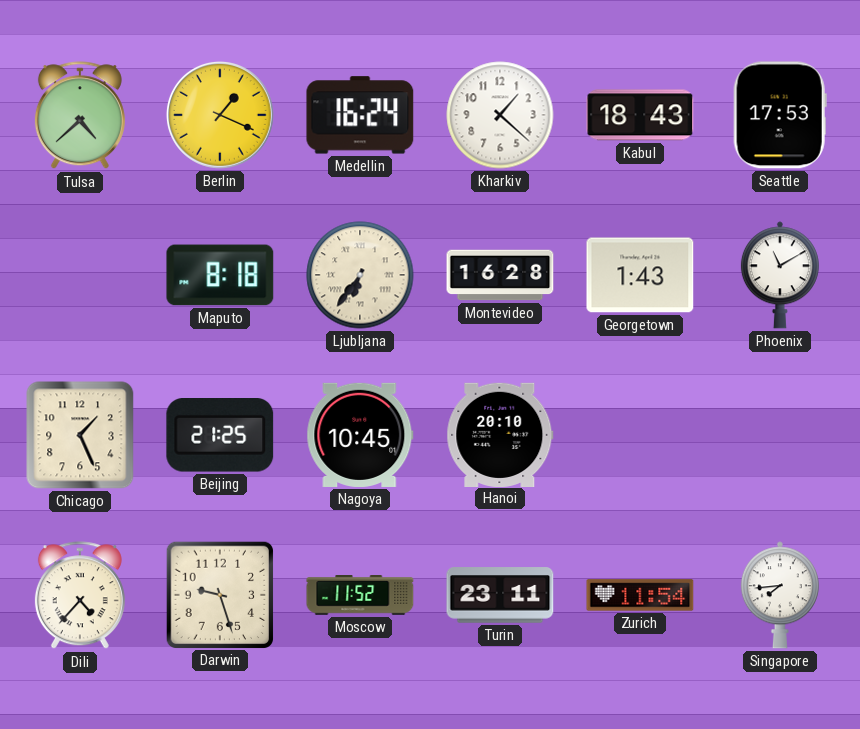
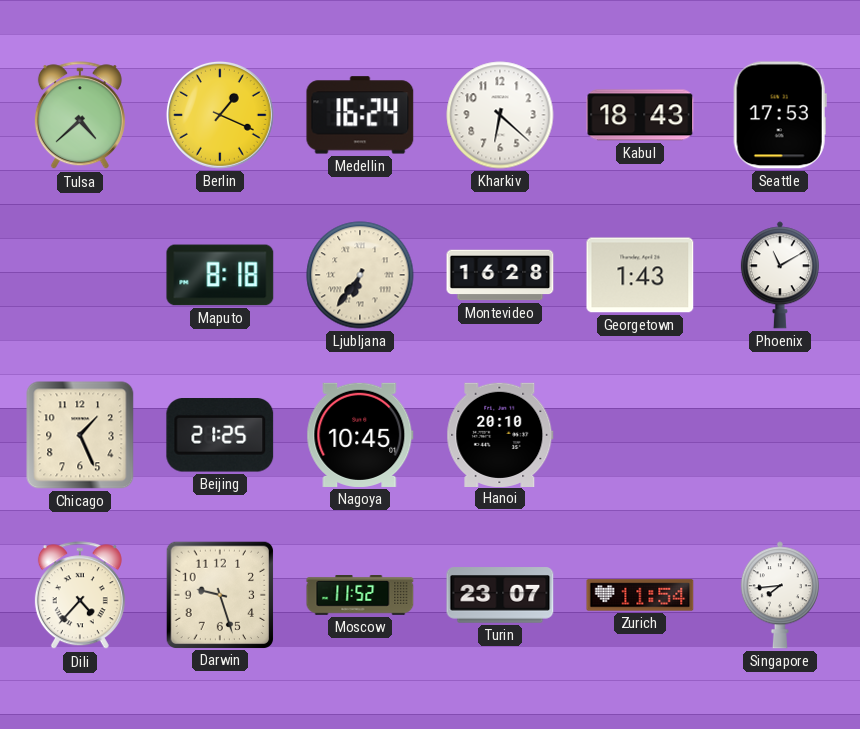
Kharkiv: 1:22 -> 6:22 (500, 115)
Turin: 23:11 -> 23:07 (500, 595)
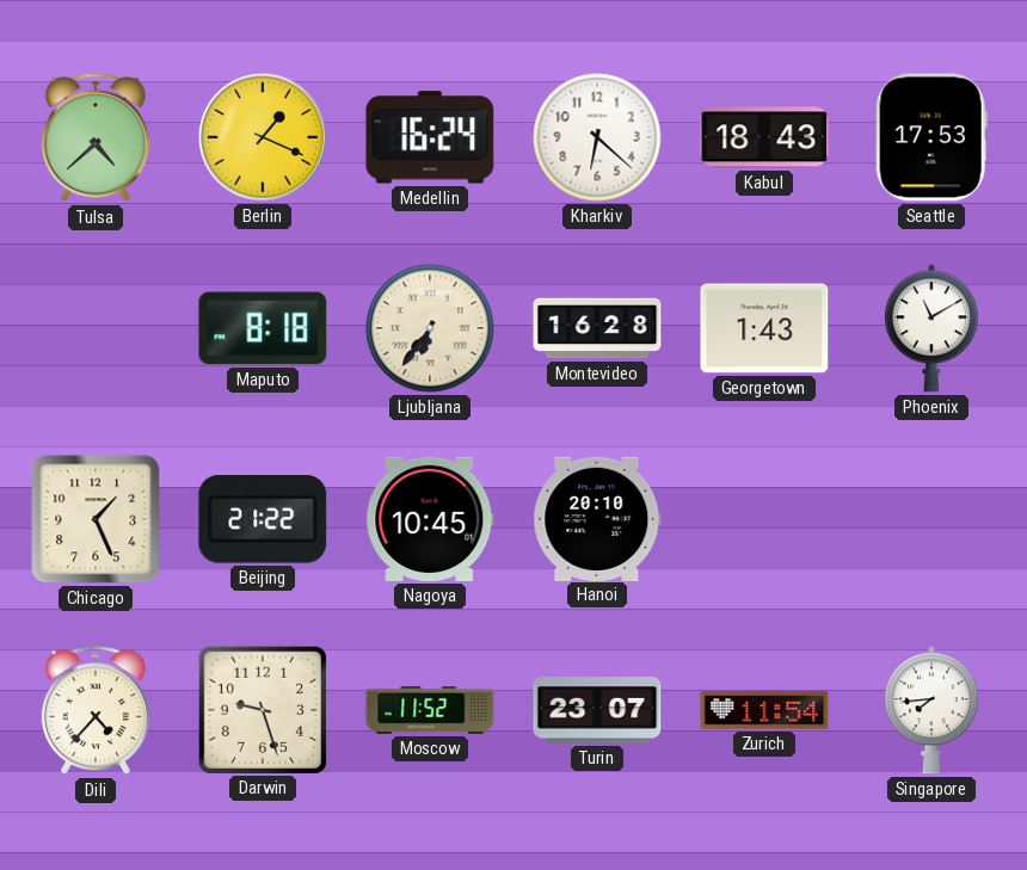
Beijing: 21:25 -> 21:22 (263, 520)
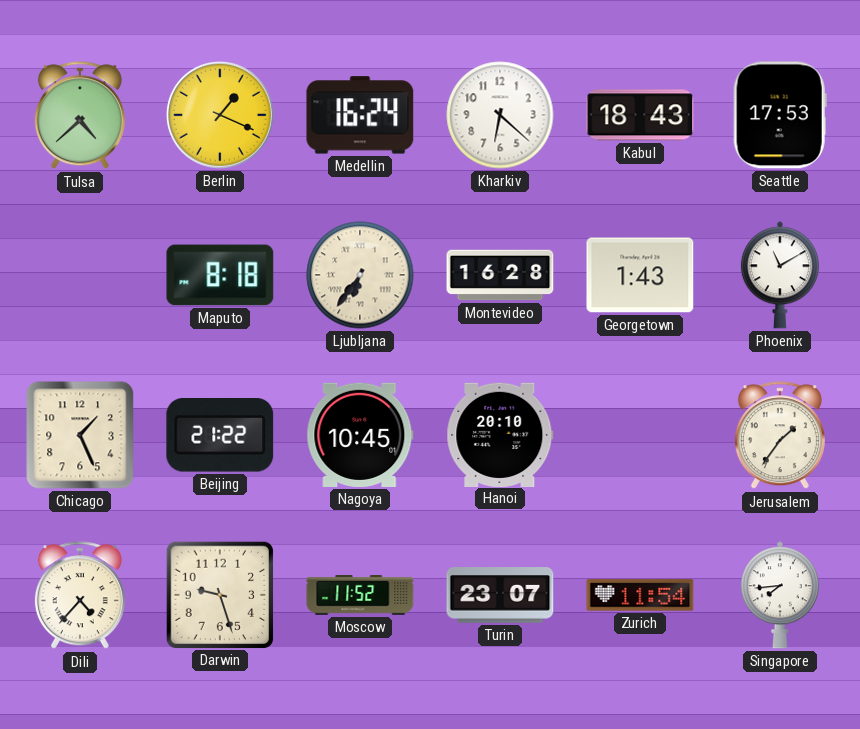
Jerusalem: none -> 1:36 (780, 436)
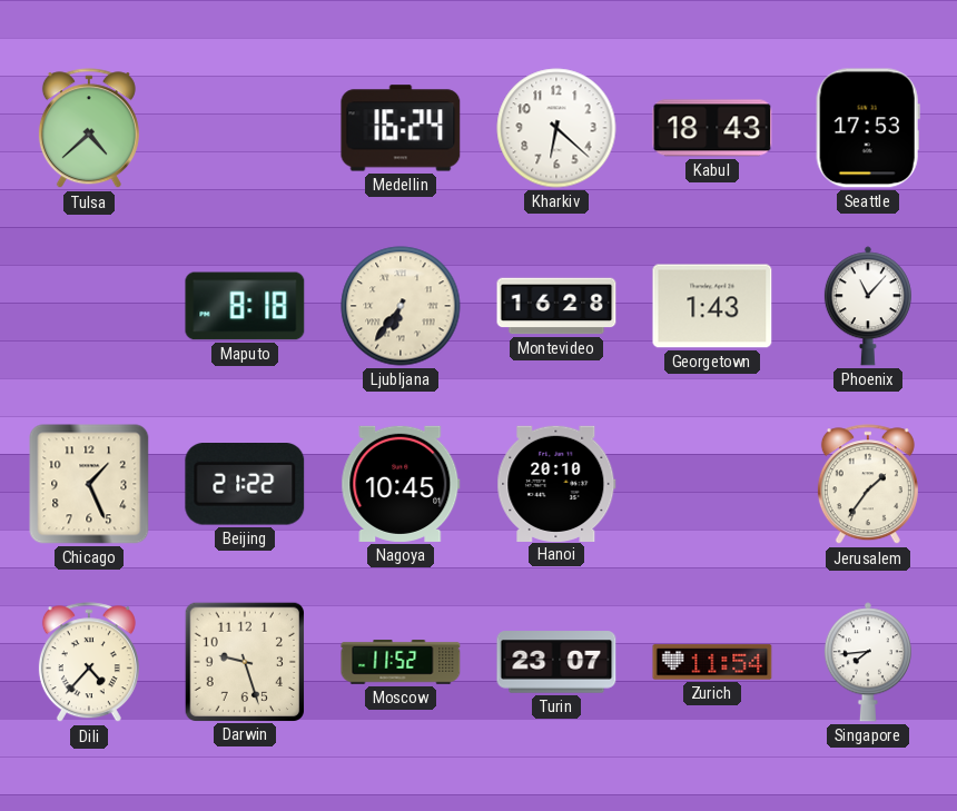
Berlin: 1:19 -> none (220, 115)
Phoenix: 11:10 -> 11:07 (868, 306)
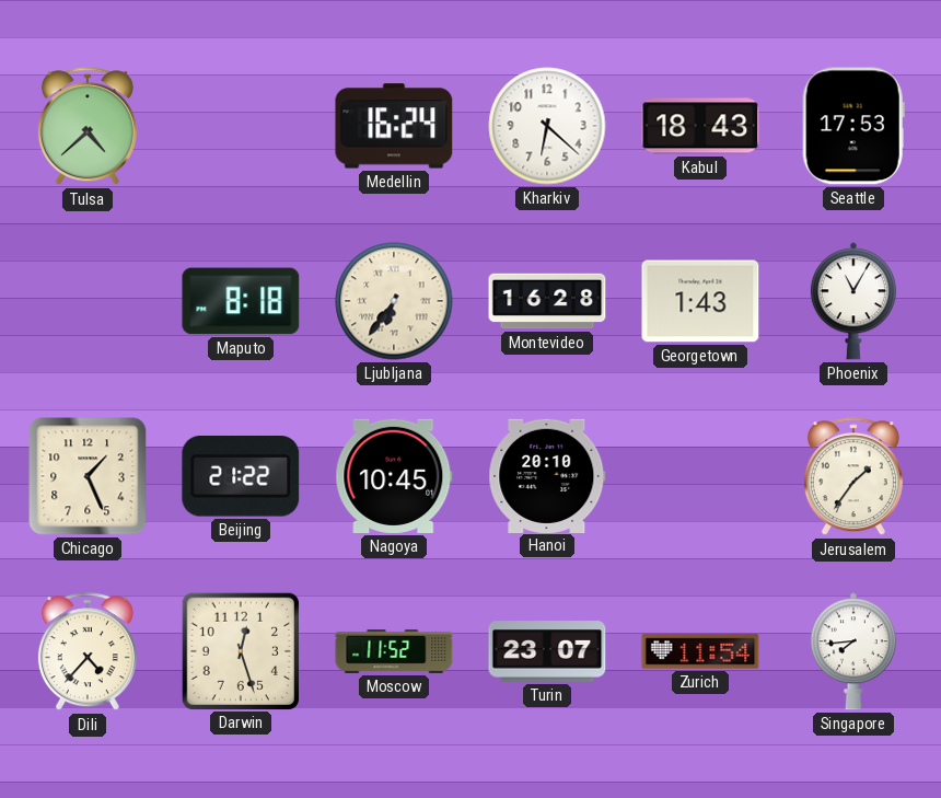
Phoenix: 11:07 -> 11:05 (853, 301)
Darwin: 9:27 -> 12:27 (240, 650)
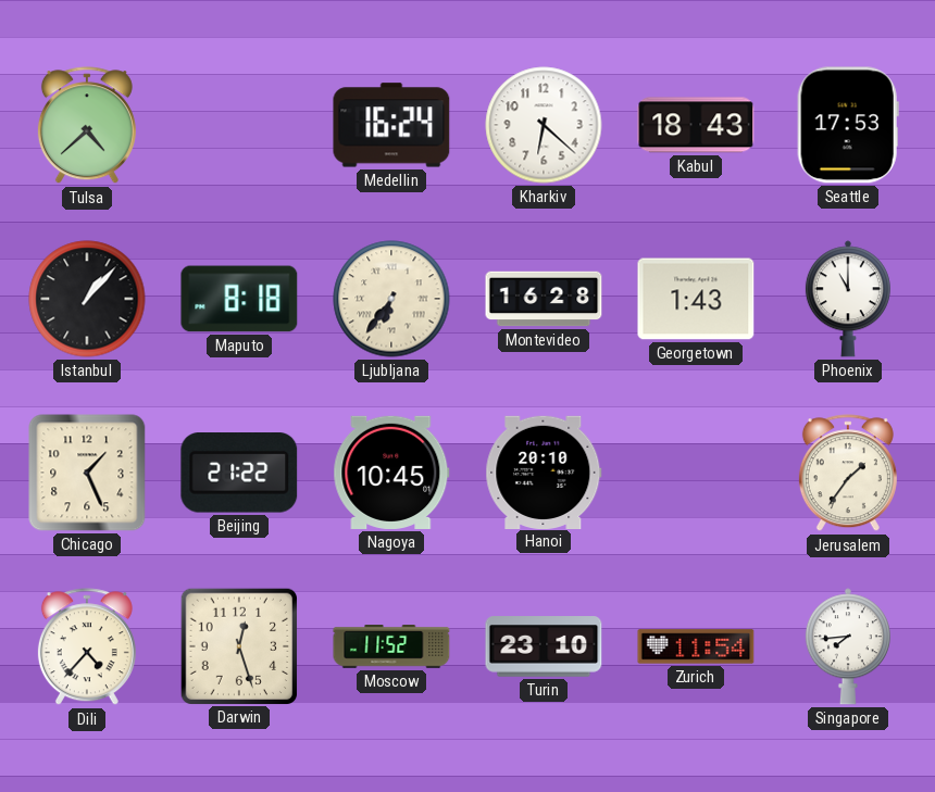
Istanbul: none -> 1:07 (87, 299)
Phoenix: 11:05 -> 11:00 (848, 299)
Turin: 23:07 -> 23:10 (544, 646)
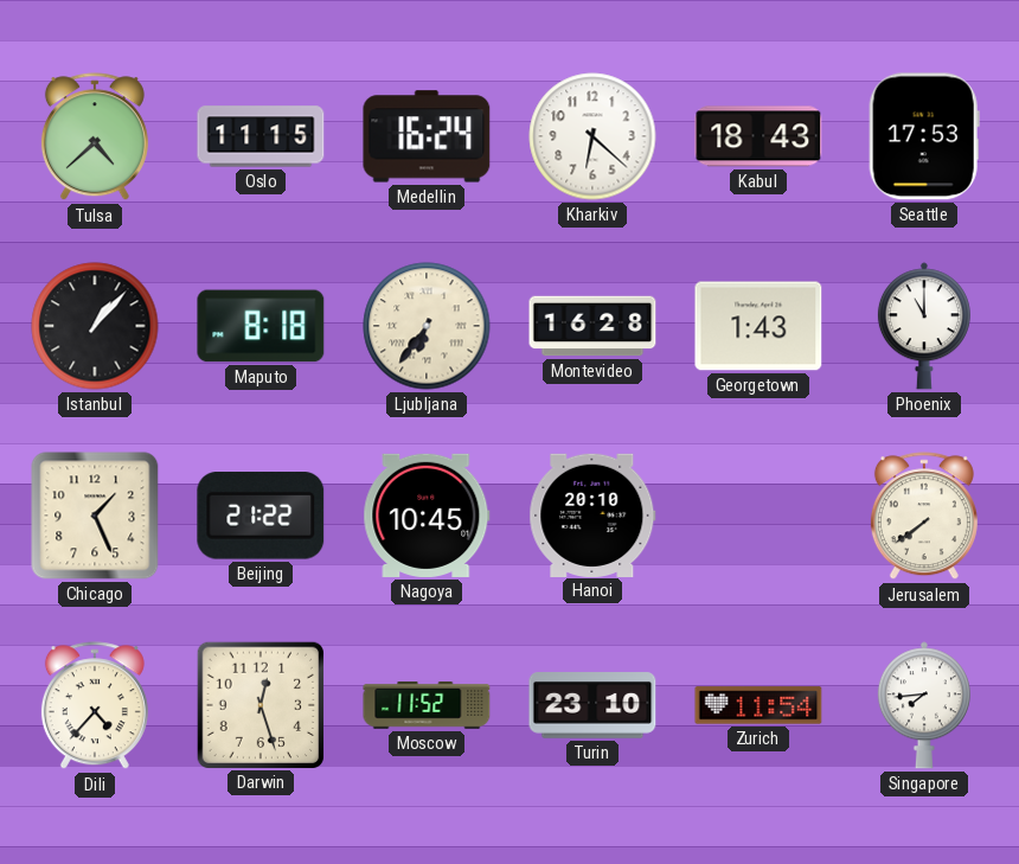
Oslo: none -> 11:15 (261, 136)
Jerusalem: 1:36 -> 7:39 (924, 517)
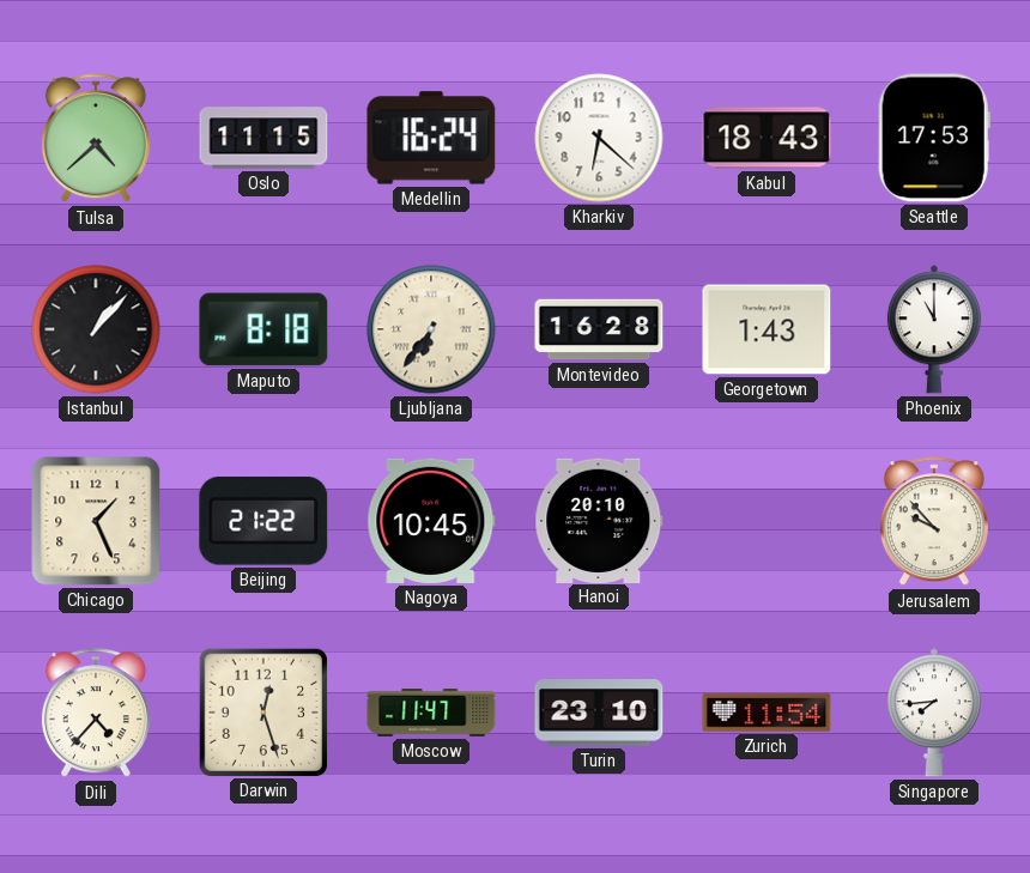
Jerusalem: 7:39 -> 9:53 (934, 522)
Moscow: 11:52 -> 11:47 (431, 714)
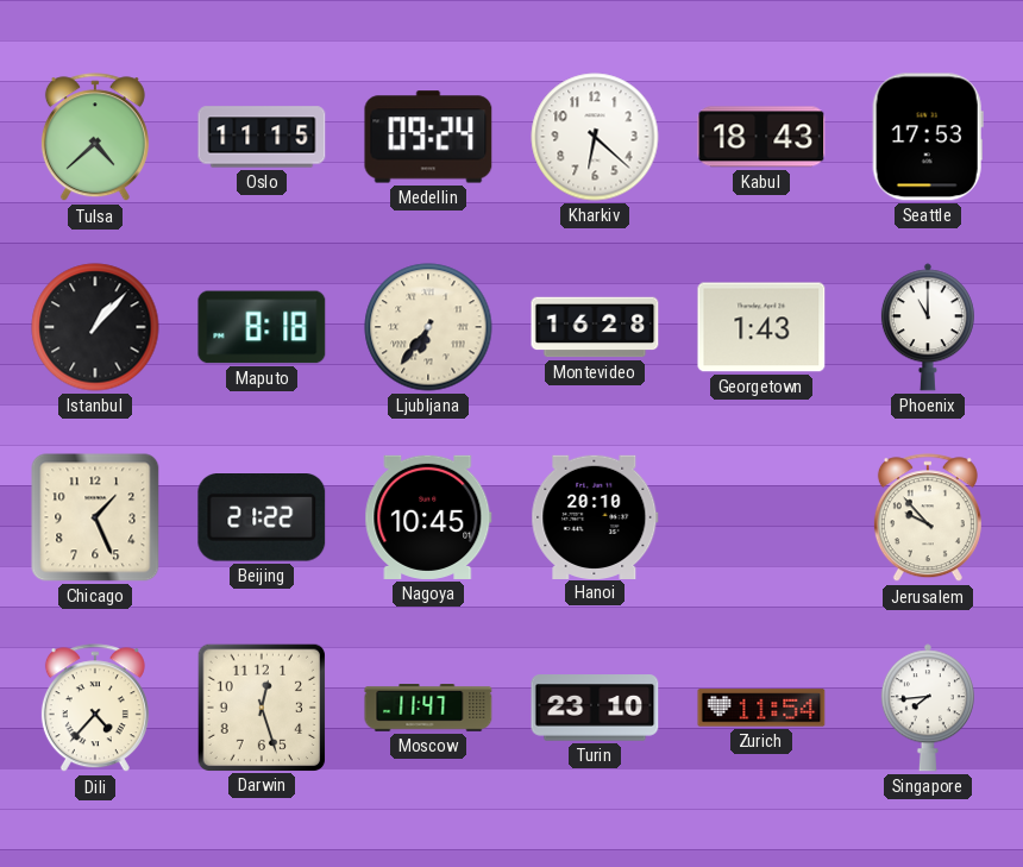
Medellin: 16:24 -> 09:24 (428, 137)
